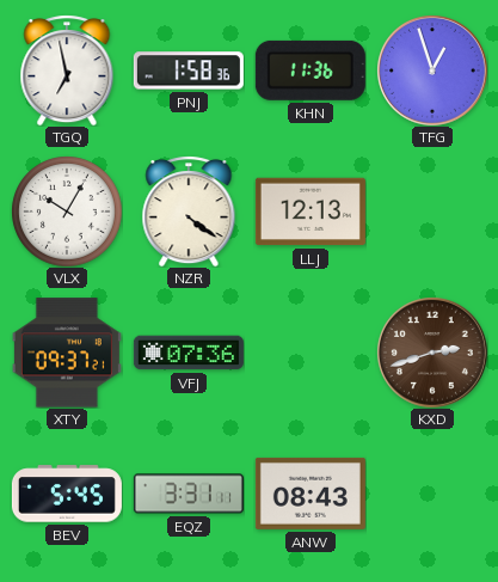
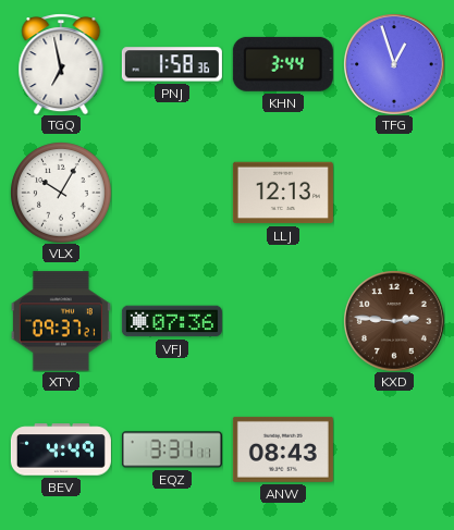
KHN: 11:36 -> 3:44 (283, 64)
NZR: 4:21 -> none (189, 212)
KXD: 2:42 -> 2:46 (394, 321)
BEV: 5:45 -> 4:49 (61, 449)
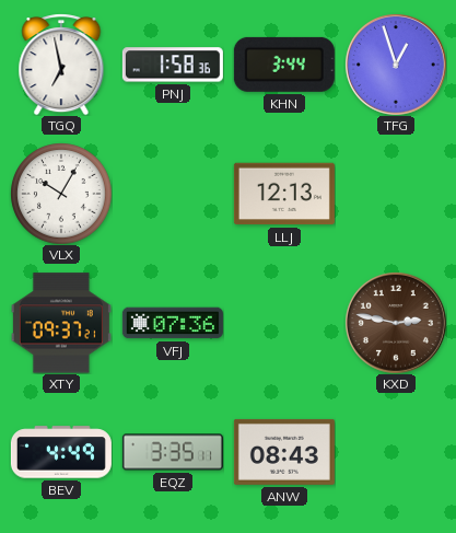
KXD: 2:46 -> 2:47 (396, 323)
EQZ: 3:31 -> 3:35 (173, 452)
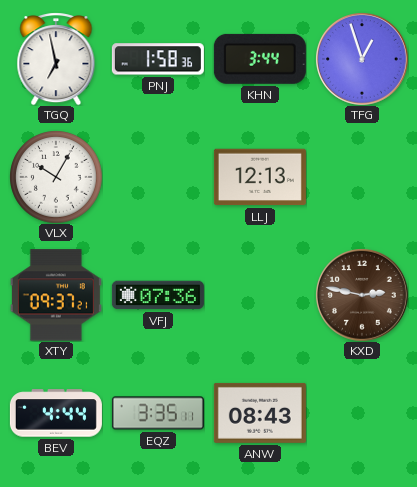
BEV: 4:49 -> 4:44 (56, 413)
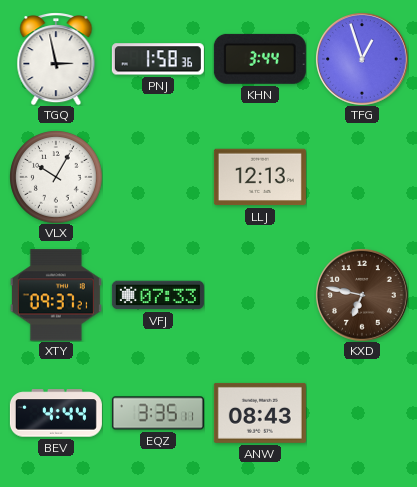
TGQ: 6:58 -> 2:58 (56, 59)
VFJ: 07:36 -> 07:33 (158, 295)
KXD: 2:47 -> 6:47 (362, 295)
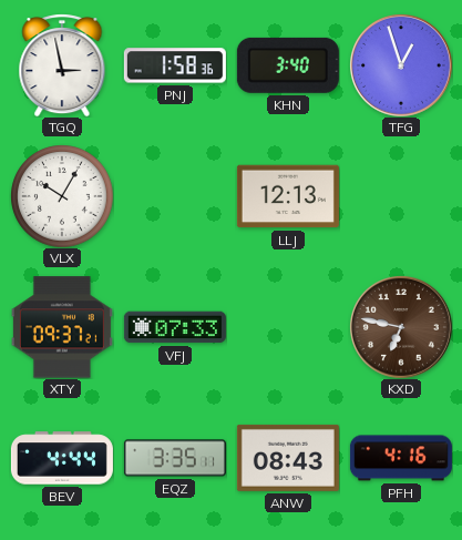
KHN: 3:44 -> 3:40 (288, 65)
PFH: none -> 4:16 (401, 458)
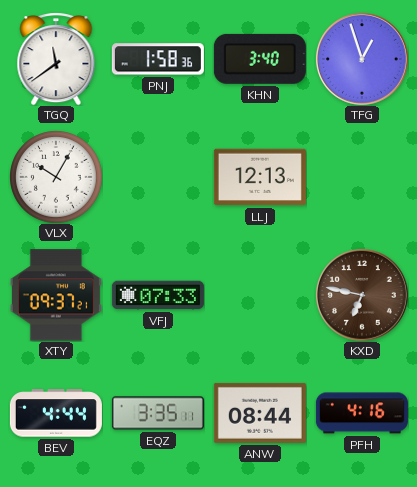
TGQ: 2:58 -> 11:39 (56, 59)
ANW: 08:43 -> 08:44 (260, 413)
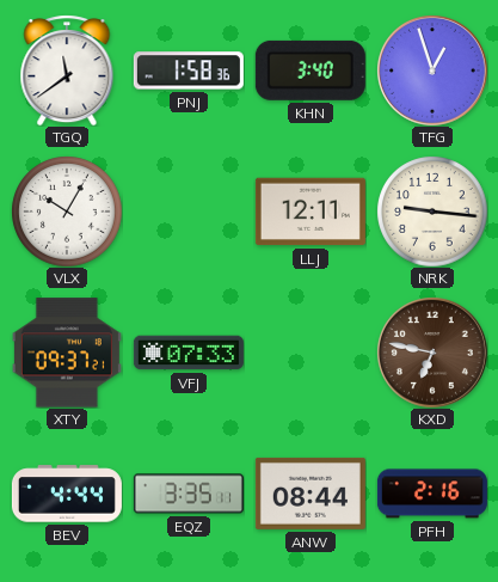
LLJ: 12:13 -> 12:11 (311, 212)
NRK: none -> 9:16 (432, 212)
PFH: 4:16 -> 2:16 (432, 494)
